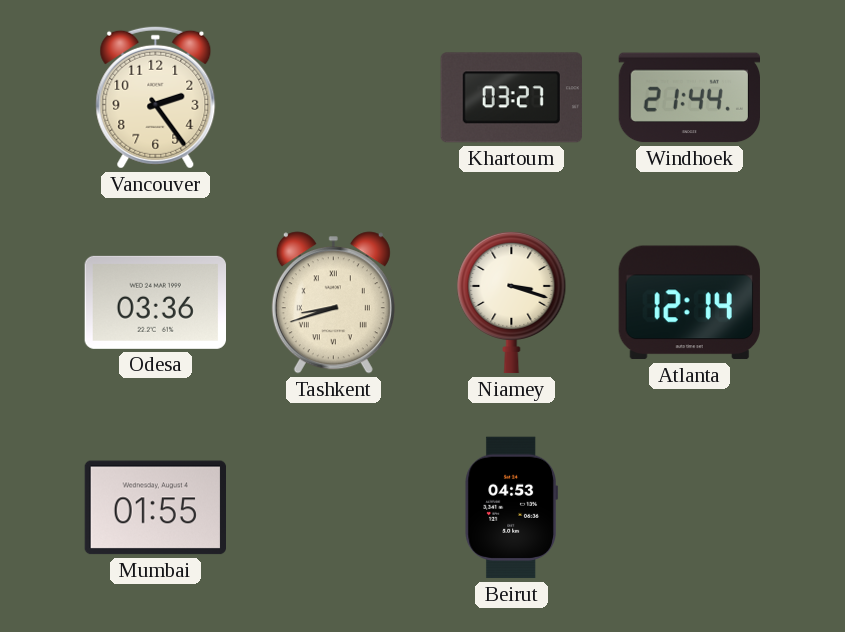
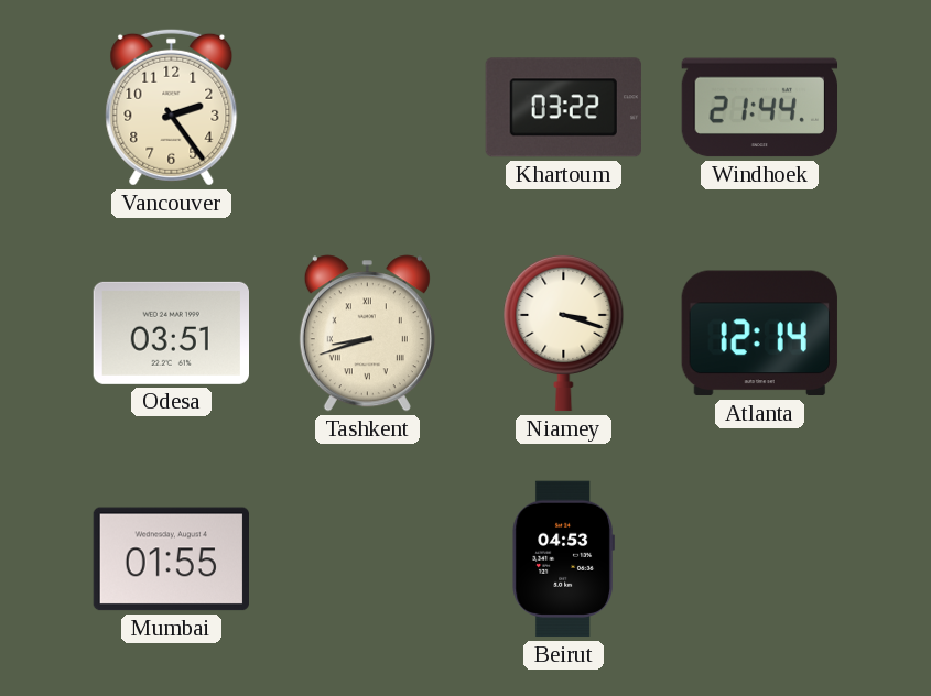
Khartoum: 03:27 -> 03:22 (563, 108)
Odesa: 03:36 -> 03:51 (171, 333)
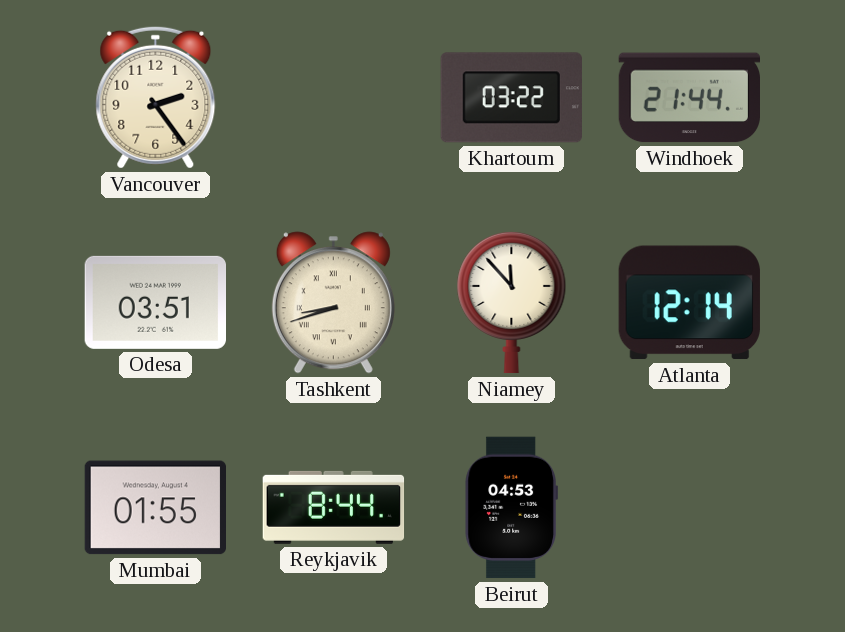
Niamey: 3:18 -> 11:53 (512, 302)
Reykjavik: none -> 8:44 (334, 507)
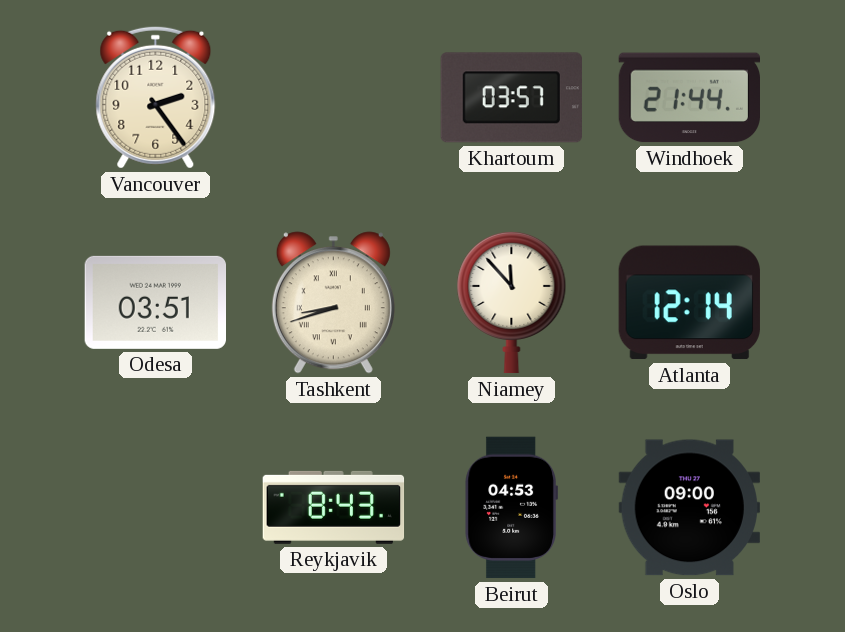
Khartoum: 03:22 -> 03:57 (511, 98)
Mumbai: 01:55 -> none (155, 508)
Reykjavik: 8:44 -> 8:43 (334, 507)
Oslo: none -> 09:00 (689, 508)
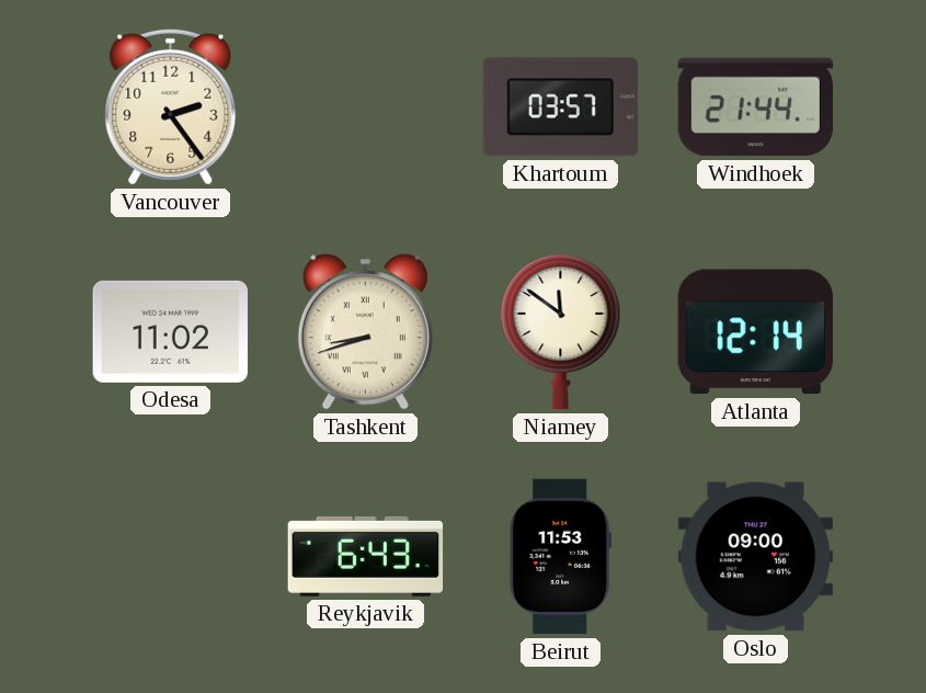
Odesa: 03:51 -> 11:02 (170, 331)
Niamey: 11:53 -> 11:51 (561, 331)
Reykjavik: 8:43 -> 6:43 (366, 556)
Beirut: 04:53 -> 11:53 (560, 557)
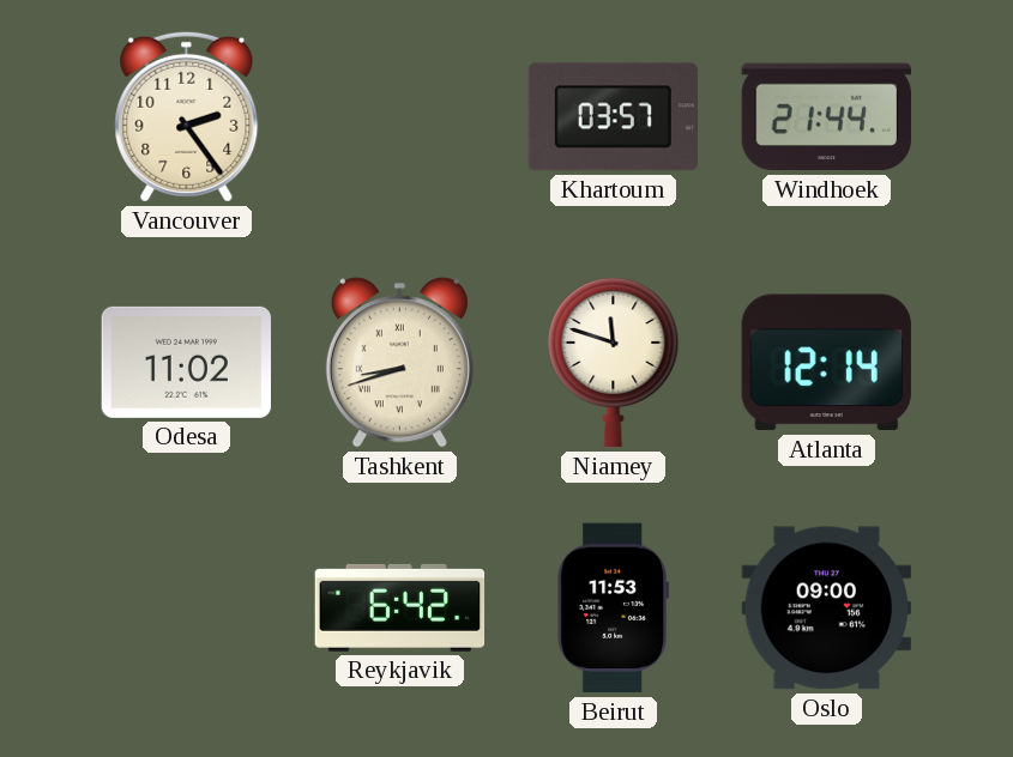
Niamey: 11:51 -> 11:48 (614, 362)
Reykjavik: 6:43 -> 6:42 (400, 607)
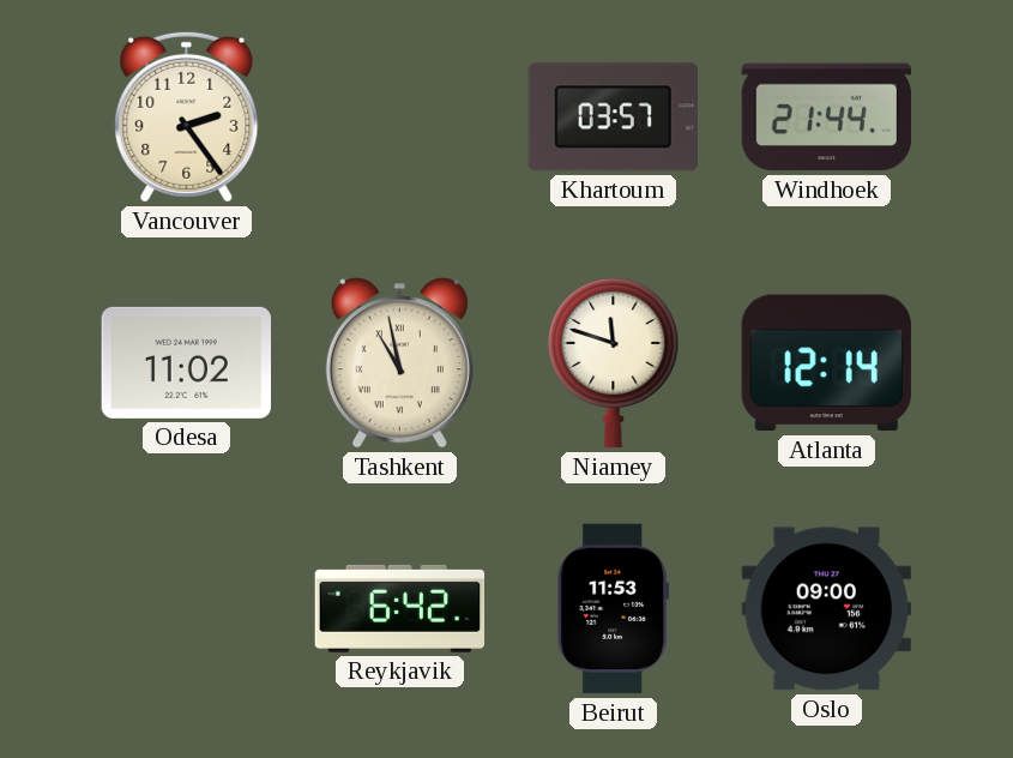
Tashkent: 8:42 -> 10:58 (399, 363)
